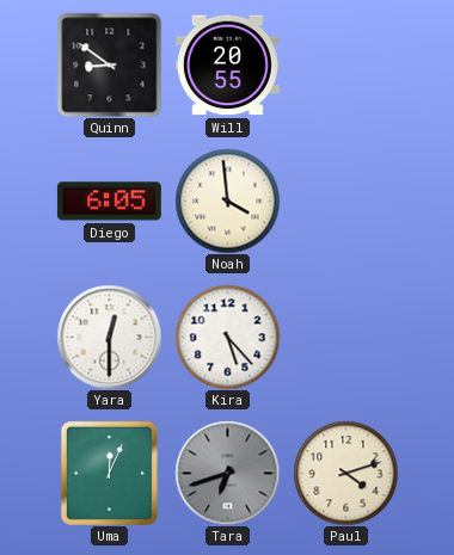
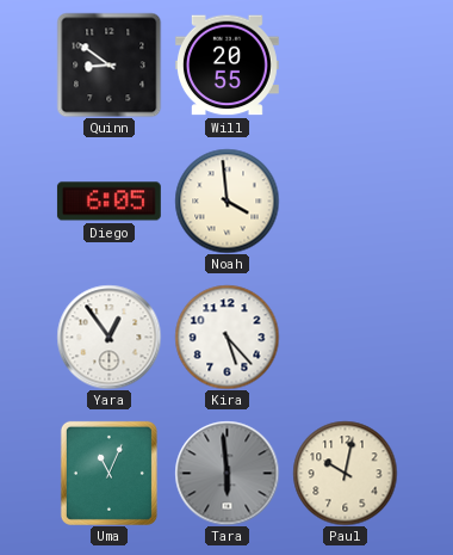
Yara: 12:30 -> 12:54 (108, 337)
Uma: 12:04 -> 11:04 (108, 473)
Tara: 6:42 -> 5:59 (226, 473)
Paul: 4:12 -> 10:02 (345, 473)
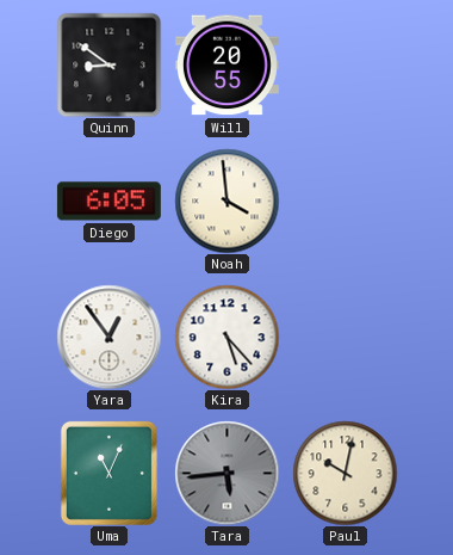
Tara: 5:59 -> 5:44 (226, 473)
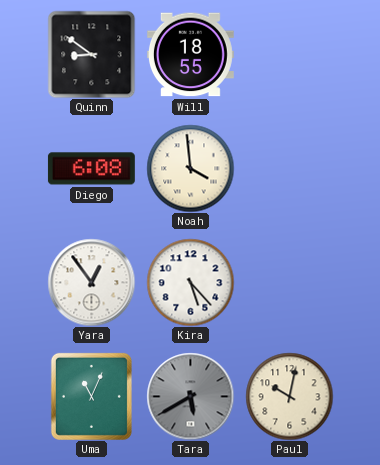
Will: 20:55 -> 18:55 (190, 55)
Diego: 6:05 -> 6:08 (91, 169)
Tara: 5:44 -> 5:40 (190, 396)
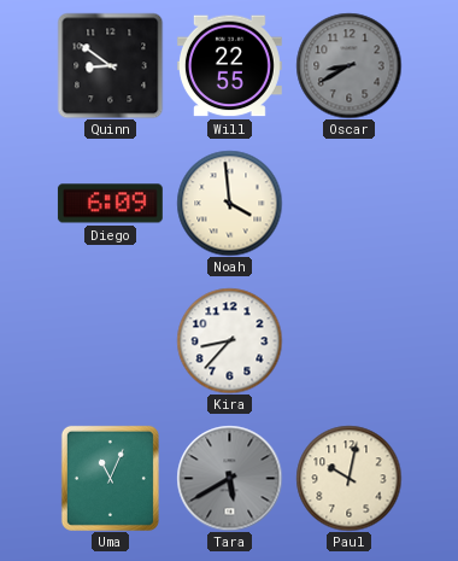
Will: 18:55 -> 22:55 (229, 66)
Oscar: none -> 8:40 (348, 65)
Diego: 6:08 -> 6:09 (110, 204)
Yara: 12:54 -> none (91, 282)
Kira: 5:23 -> 8:37 (229, 340)
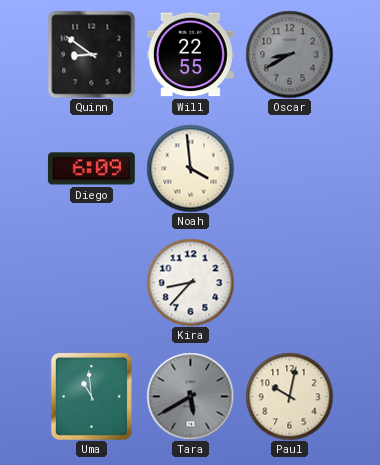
Uma: 11:04 -> 10:59 (91, 396)
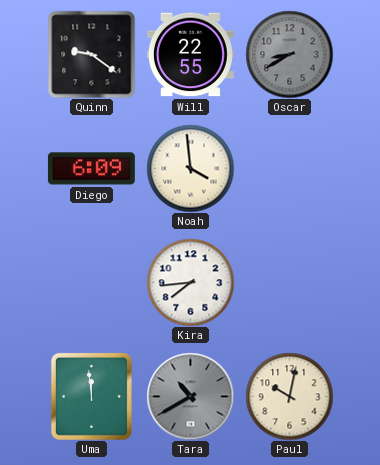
Quinn: 8:51 -> 9:21 (91, 54)
Kira: 8:37 -> 7:44 (190, 282)
Uma: 10:59 -> 11:59 (91, 396)
Tara: 5:40 -> 10:40 (190, 396)
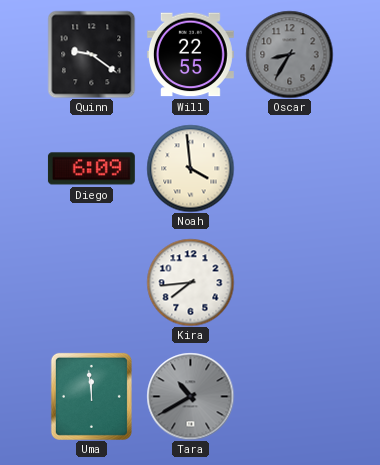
Oscar: 8:40 -> 8:35 (289, 54)
Paul: 10:02 -> none (289, 396)
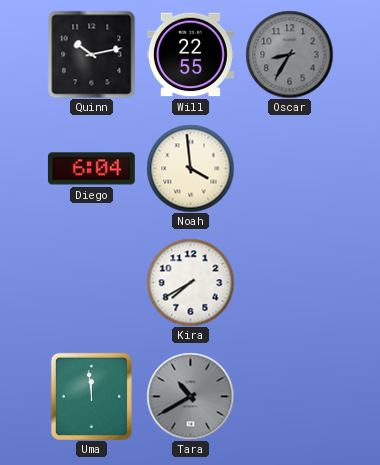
Quinn: 9:21 -> 10:13 (91, 54)
Diego: 6:09 -> 6:04 (91, 169)
Kira: 7:44 -> 7:40 (190, 282)
